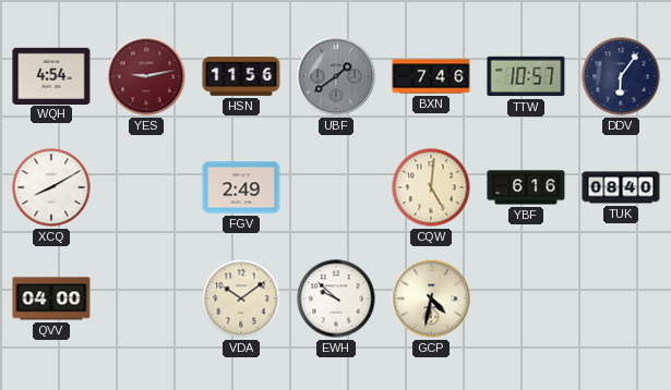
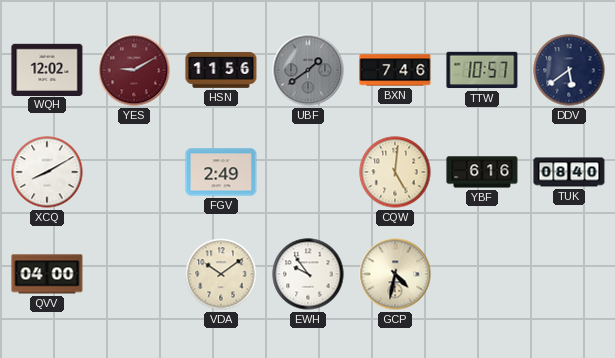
WQH: 4:54 -> 12:02 (47, 69)
YES: 9:13 -> 9:10 (134, 70)
DDV: 6:06 -> 5:39 (569, 70)
EWH: 9:52 -> 9:54 (308, 274)
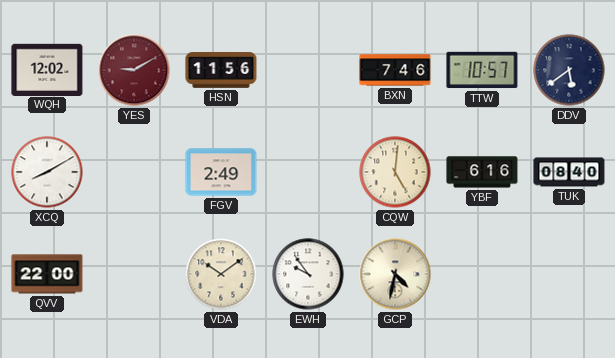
UBF: 1:39 -> none (308, 70)
QVV: 04:00 -> 22:00 (47, 274)
